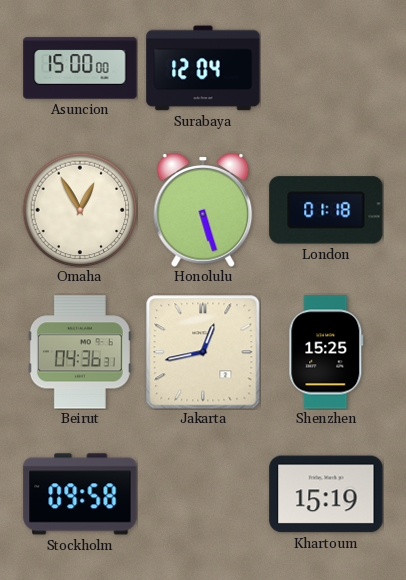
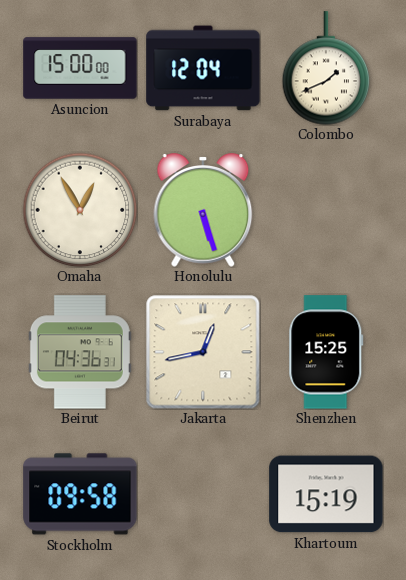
Colombo: none -> 1:41 (326, 68)
London: 01:18 -> none (326, 210)
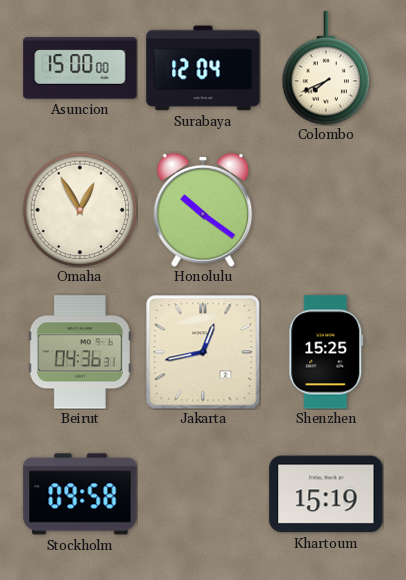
Colombo: 1:41 -> 7:41 (326, 68)
Honolulu: 5:27 -> 10:21 (203, 210)
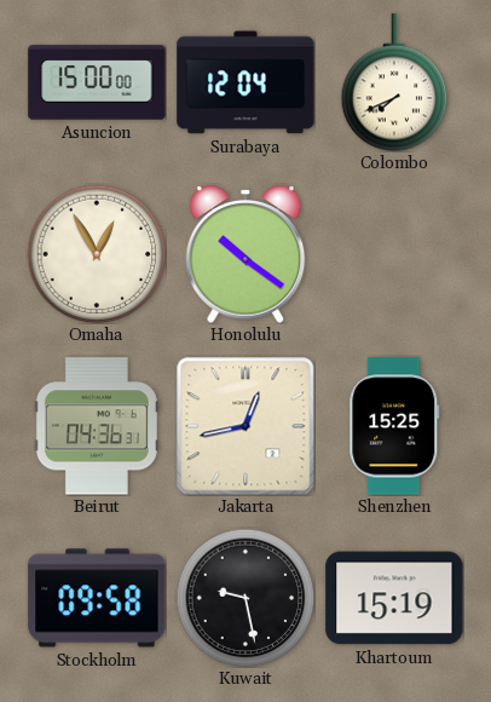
Kuwait: none -> 9:28 (245, 598)
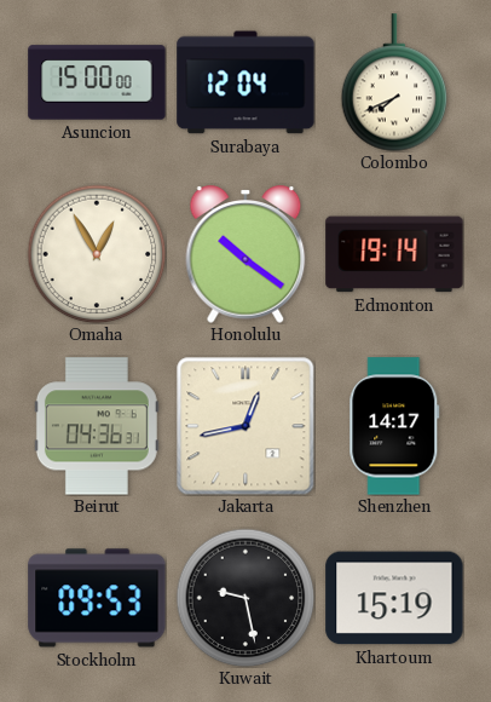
Edmonton: none -> 19:14 (394, 254)
Shenzhen: 15:25 -> 14:17 (394, 426)
Stockholm: 09:58 -> 09:53 (97, 598)
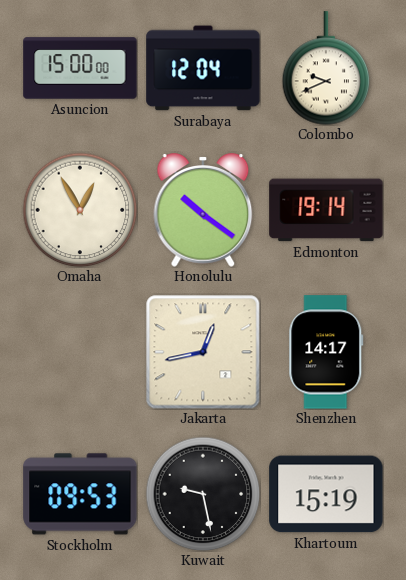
Colombo: 7:41 -> 9:41 (326, 68)
Beirut: 04:36 -> none (97, 426)
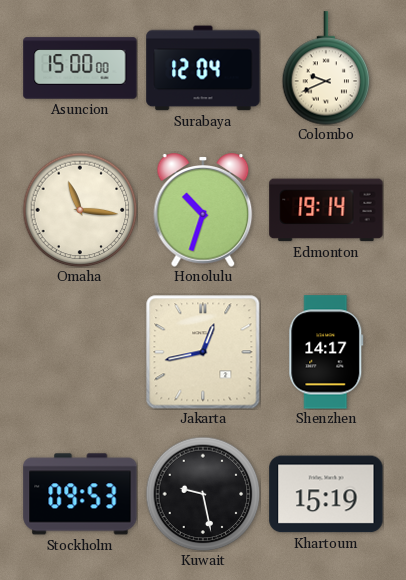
Omaha: 12:55 -> 11:16 (80, 210)
Honolulu: 10:21 -> 10:33 (203, 210)
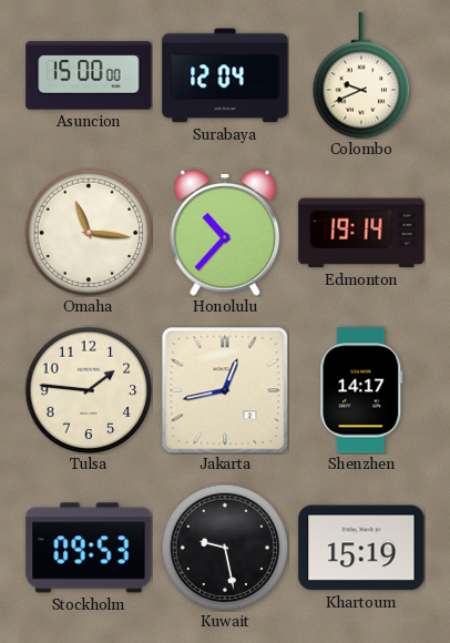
Honolulu: 10:33 -> 10:37 (225, 233)
Tulsa: none -> 1:46 (89, 390)
